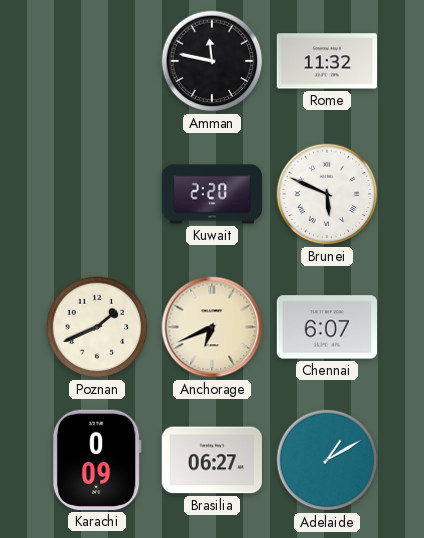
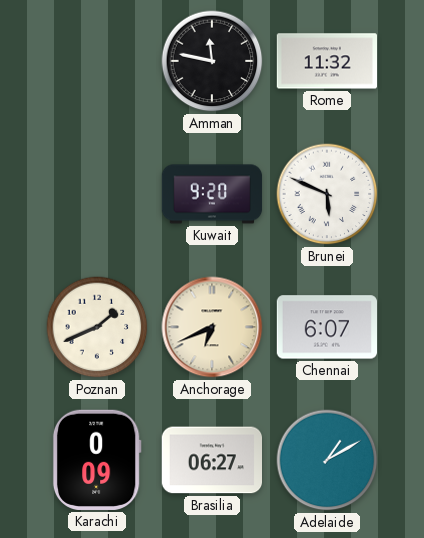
Kuwait: 2:20 -> 9:20 (212, 194)
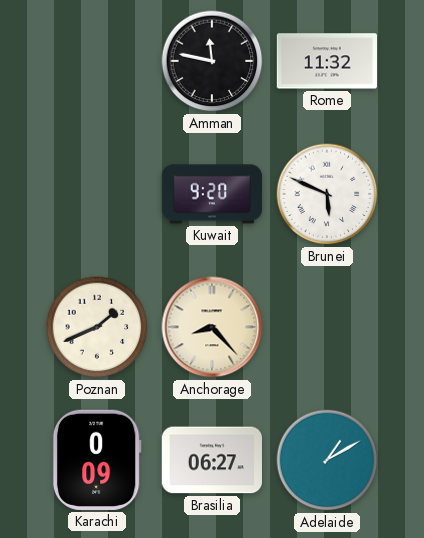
Anchorage: 6:41 -> 8:23 (212, 327)
Chennai: 6:07 -> none (326, 327)
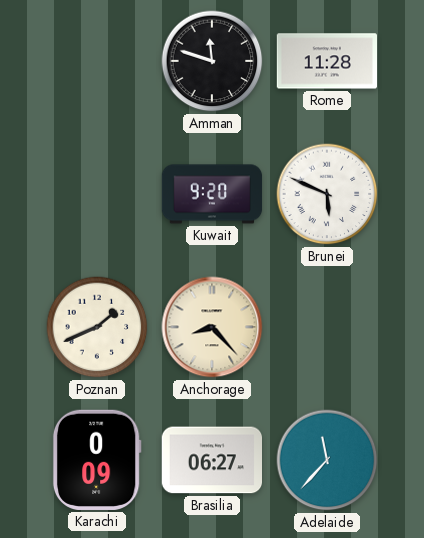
Amman: 11:47 -> 11:48 (212, 61)
Rome: 11:32 -> 11:28 (326, 61)
Adelaide: 1:10 -> 11:37 (327, 460)
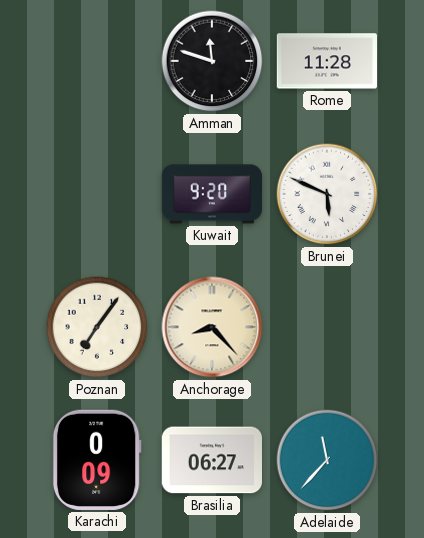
Poznan: 1:41 -> 7:06 (97, 327)
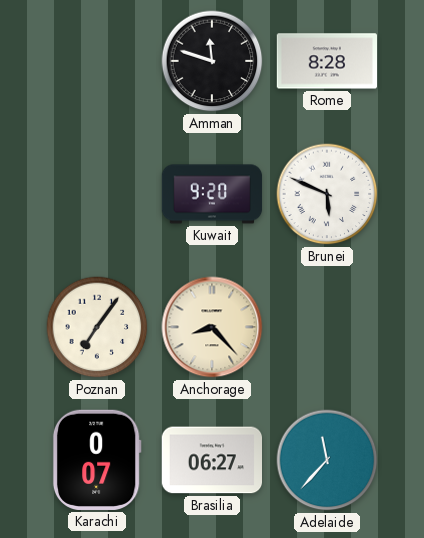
Rome: 11:28 -> 8:28 (326, 61)
Karachi: 0:09 -> 0:07 (97, 460)
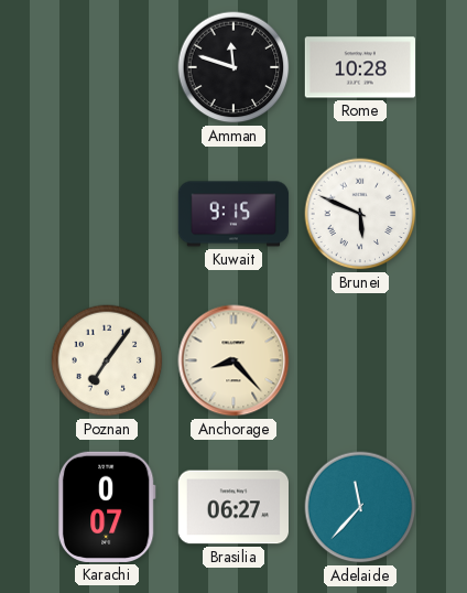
Rome: 8:28 -> 10:28 (359, 67)
Kuwait: 9:20 -> 9:15 (233, 214)
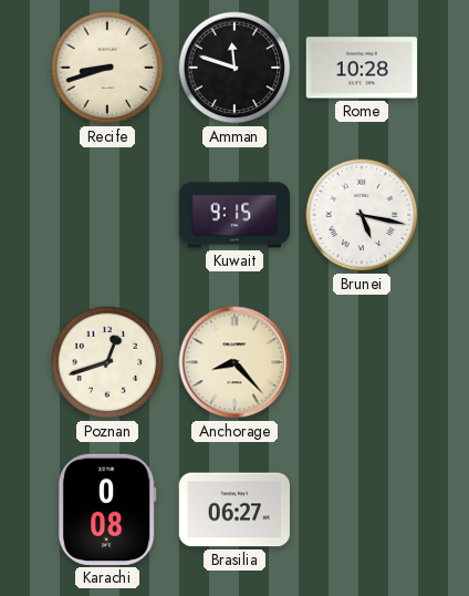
Recife: none -> 8:42 (107, 68)
Brunei: 5:49 -> 5:17 (362, 215)
Poznan: 7:06 -> 12:42 (107, 362)
Karachi: 0:07 -> 0:08 (107, 510)
Adelaide: 11:37 -> none (360, 507)
